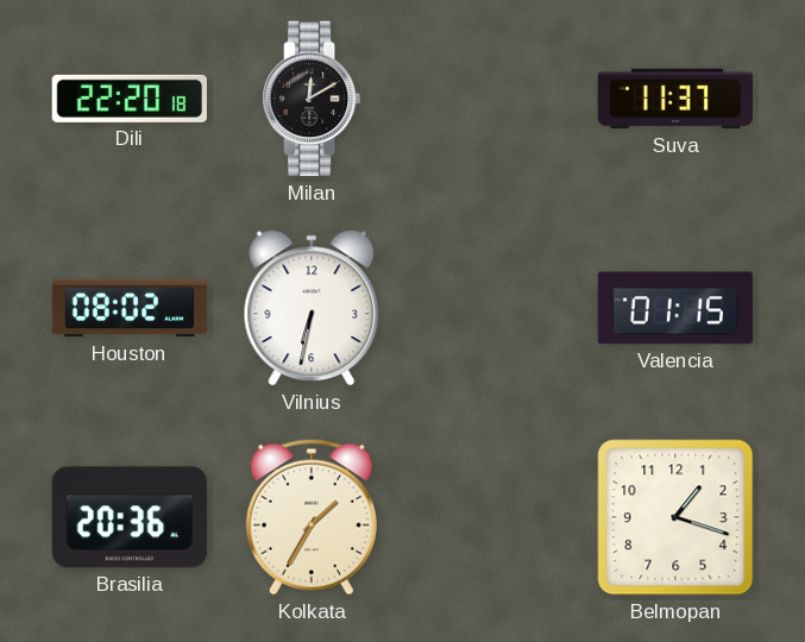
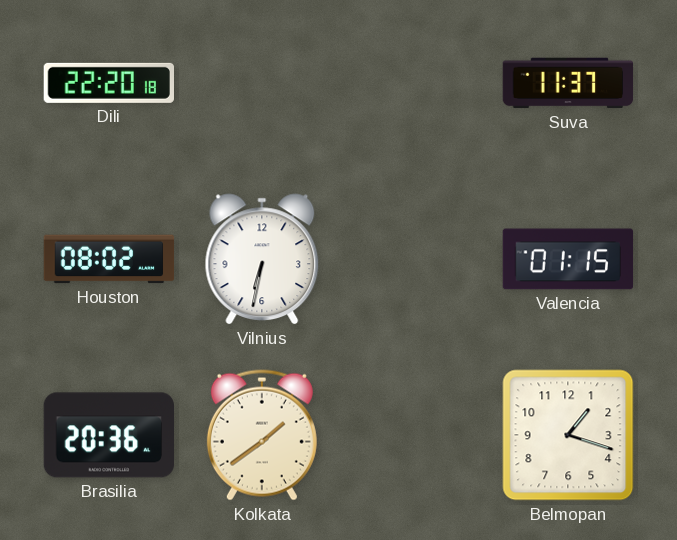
Milan: 12:10 -> none (313, 99)
Kolkata: 1:35 -> 1:39 (262, 435)
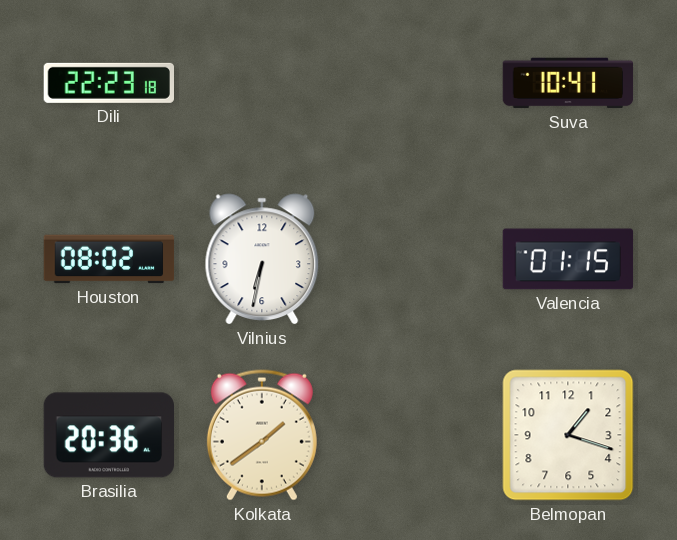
Dili: 22:20 -> 22:23 (108, 83)
Suva: 11:37 -> 10:41 (568, 83)
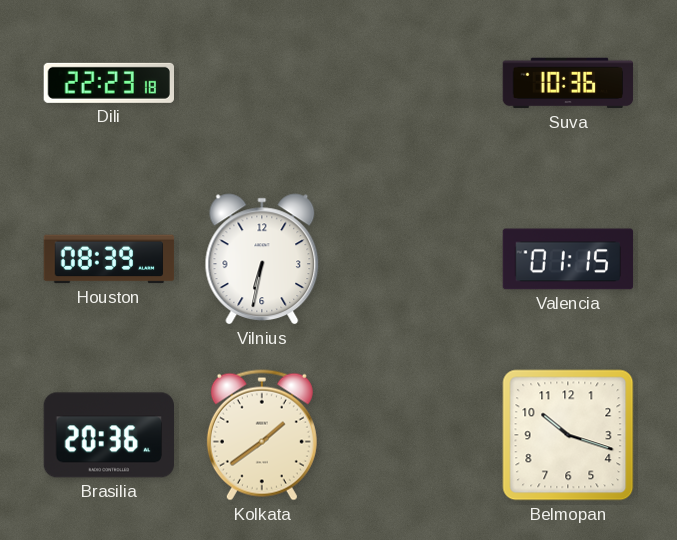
Suva: 10:41 -> 10:36 (568, 83)
Houston: 08:02 -> 08:39 (109, 259)
Belmopan: 1:18 -> 10:18 (568, 435)
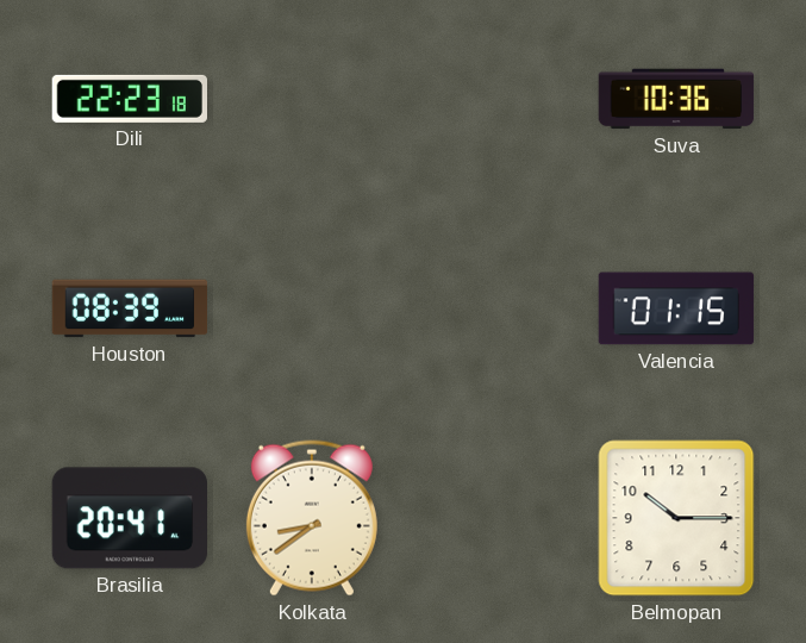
Vilnius: 6:32 -> none (262, 259)
Brasilia: 20:36 -> 20:41 (130, 518)
Kolkata: 1:39 -> 8:39 (312, 518)
Belmopan: 10:18 -> 10:15 (676, 518)
